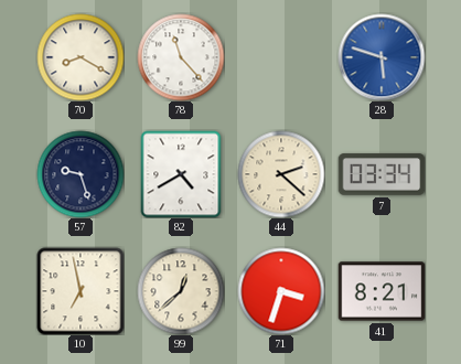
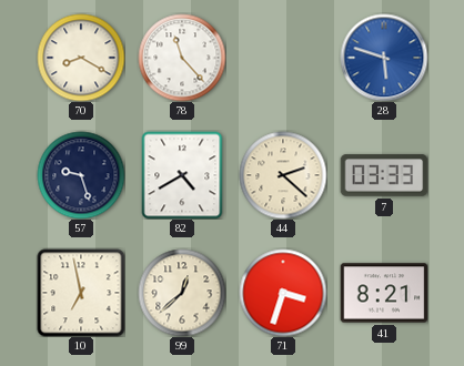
7: 03:34 -> 03:33 (384, 175)
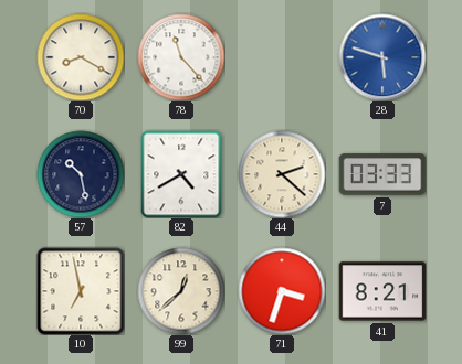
57: 9:27 -> 10:28 (81, 174)
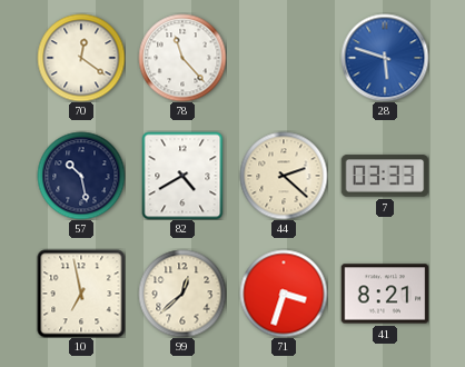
70: 8:20 -> 12:21 (81, 58)
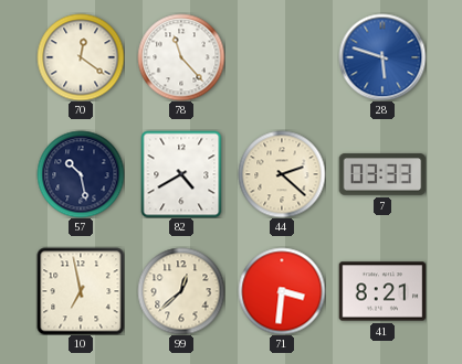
71: 3:33 -> 3:31 (282, 291)
